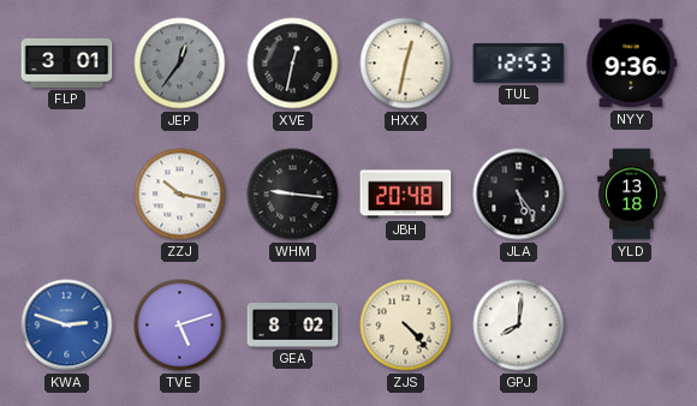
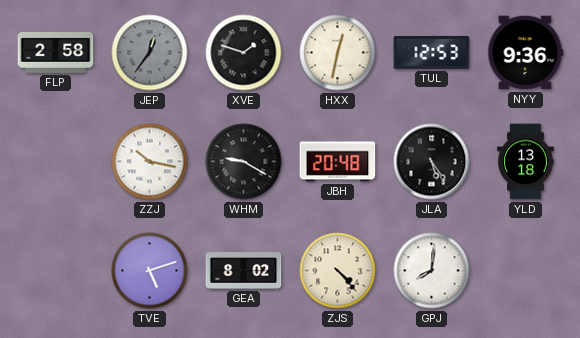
FLP: 3:01 -> 2:58 (56, 52)
XVE: 12:32 -> 1:48 (244, 53)
WHM: 9:16 -> 9:20 (244, 162)
KWA: 2:48 -> none (67, 326)
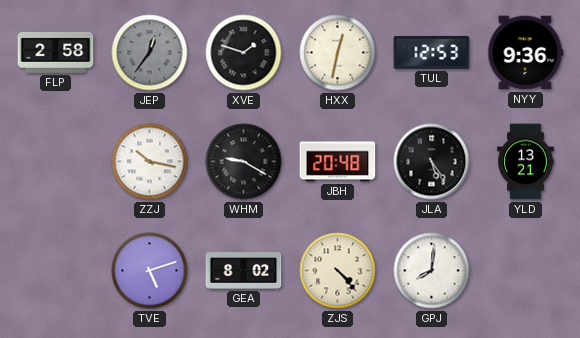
YLD: 13:18 -> 13:21 (526, 162)
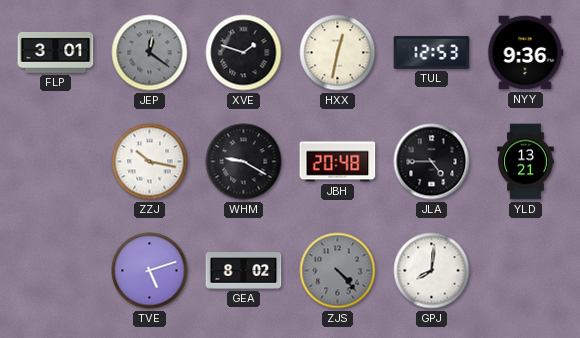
FLP: 2:58 -> 3:01 (56, 52)
JEP: 12:36 -> 12:21 (150, 53)
JLA: 5:24 -> 4:45 (432, 162)
ZJS dial: cream -> grey (338, 271)
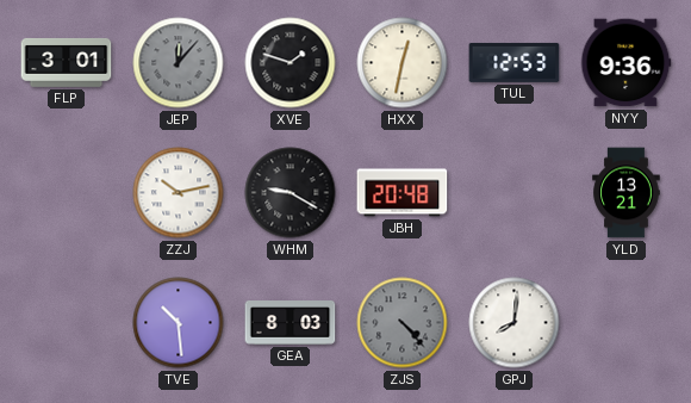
JEP: 12:21 -> 12:07 (179, 63)
ZZJ: 10:17 -> 10:13 (179, 193)
JLA: 4:45 -> none (432, 162)
TVE: 5:12 -> 10:29 (179, 323)
GEA: 8:02 -> 8:03 (291, 323)
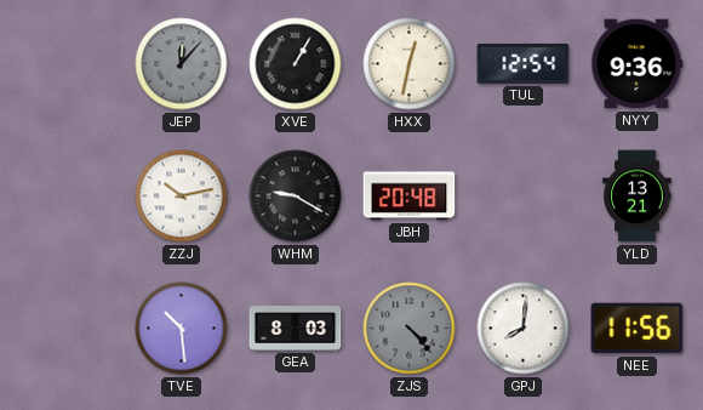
FLP: 3:01 -> none (67, 62)
XVE: 1:48 -> 1:05 (296, 64)
TUL: 12:53 -> 12:54 (524, 63)
NEE: none -> 11:56 (638, 329)
